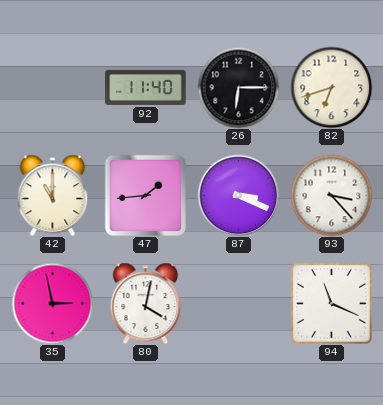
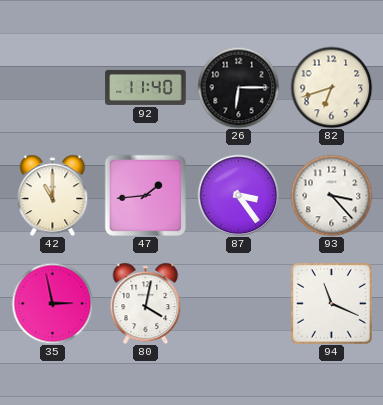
87: 3:19 -> 3:24 (238, 195)
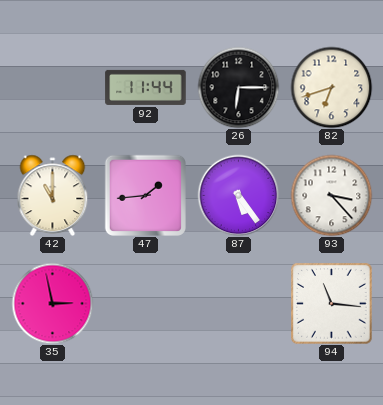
92: 11:40 -> 11:44 (146, 87)
87: 3:24 -> 5:24 (238, 195)
80: 4:02 -> none (146, 303)
94: 11:19 -> 11:16 (332, 304)
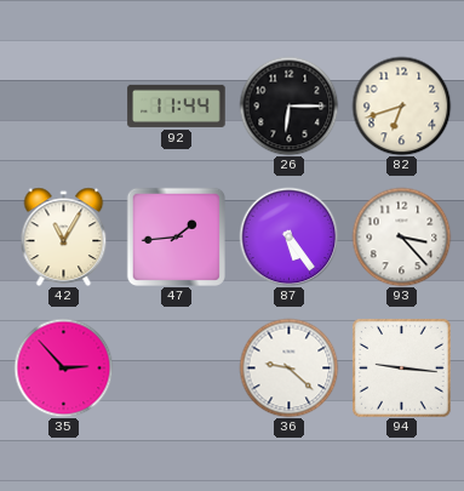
42: 11:00 -> 11:05 (64, 236)
35: 2:58 -> 2:53 (63, 367)
36: none -> 9:22 (288, 367)
94: 11:16 -> 9:16 (402, 369)
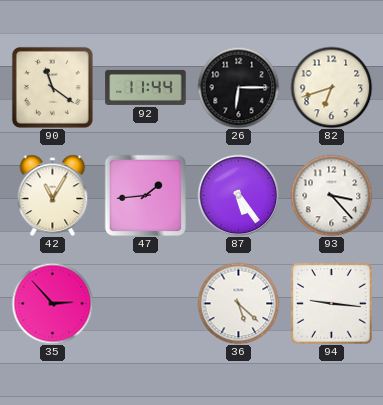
90: none -> 11:21 (52, 87)
36: 9:22 -> 5:22 (238, 303)
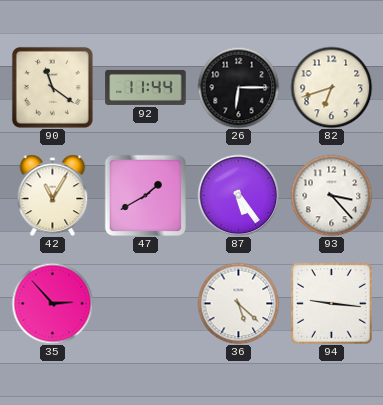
47: 1:44 -> 1:40 (145, 195)
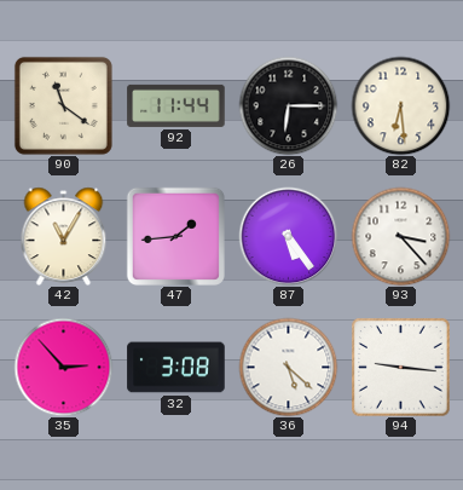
82: 6:42 -> 6:29 (400, 105)
47: 1:40 -> 1:44 (175, 236)
32: none -> 3:08 (176, 368)
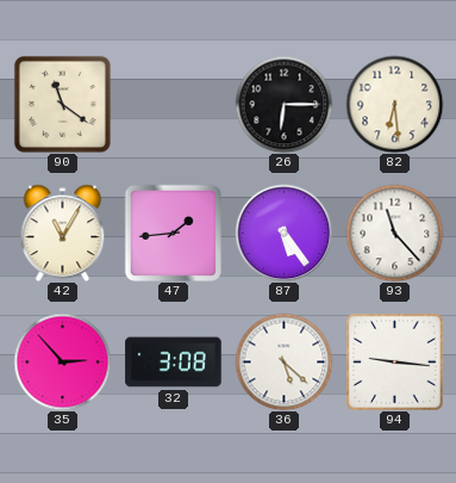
92: 11:44 -> none (176, 105)
93: 3:23 -> 11:23 (394, 233)
